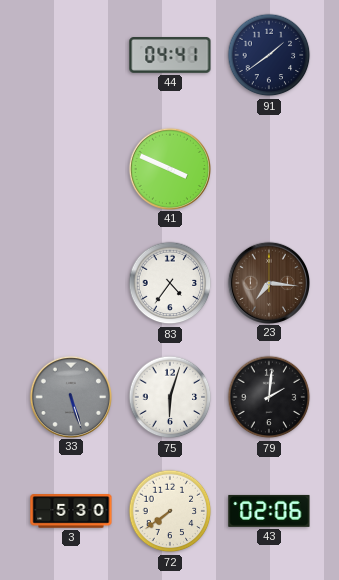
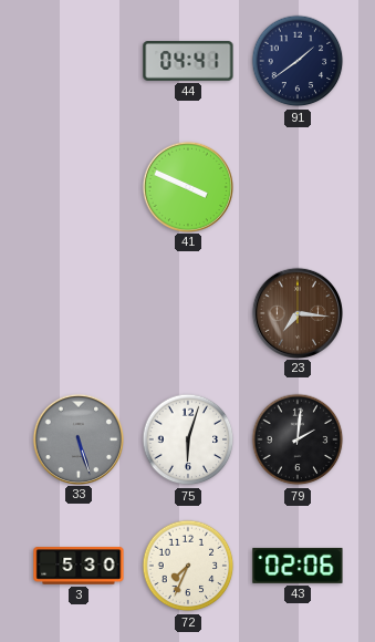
83: 4:36 -> none (170, 283)
72: 7:39 -> 7:34 (188, 566)
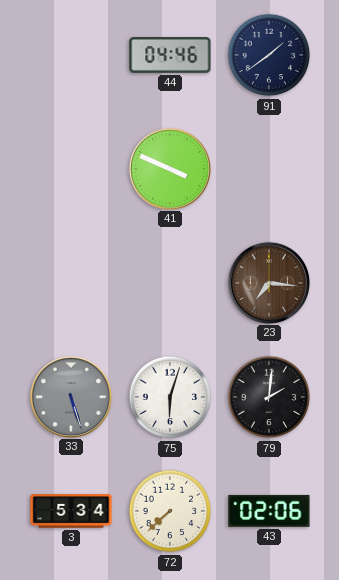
44: 04:41 -> 04:46 (170, 56)
3: 5:30 -> 5:34 (71, 511)
72: 7:34 -> 7:38 (170, 511)
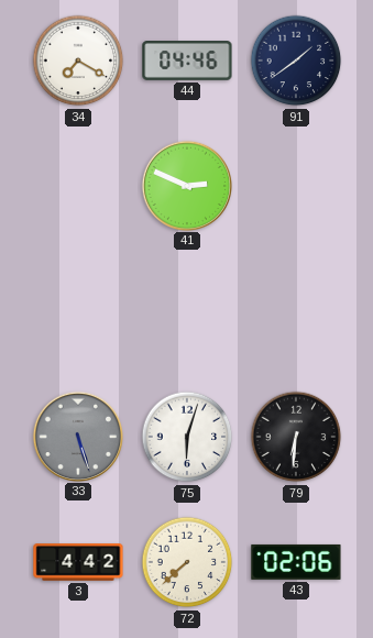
34: none -> 7:20 (78, 61)
41: 3:49 -> 2:49 (186, 185)
23: 7:16 -> none (268, 282)
79: 2:01 -> 6:31 (296, 437)
3: 5:34 -> 4:42 (78, 562)
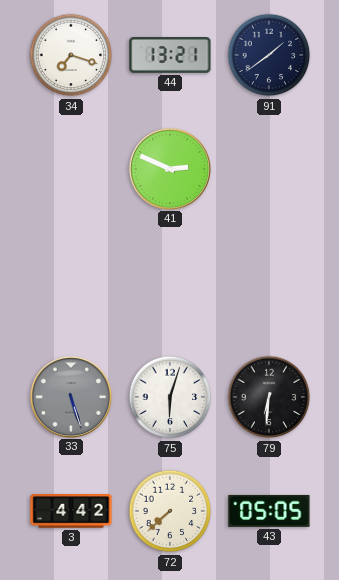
34: 7:20 -> 7:18 (71, 55)
44: 04:46 -> 13:21 (170, 56)
43: 02:06 -> 05:05 (269, 511)
